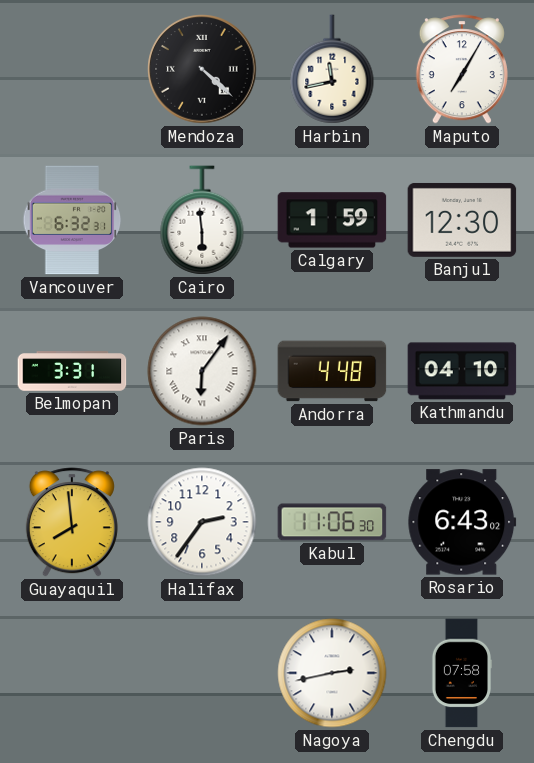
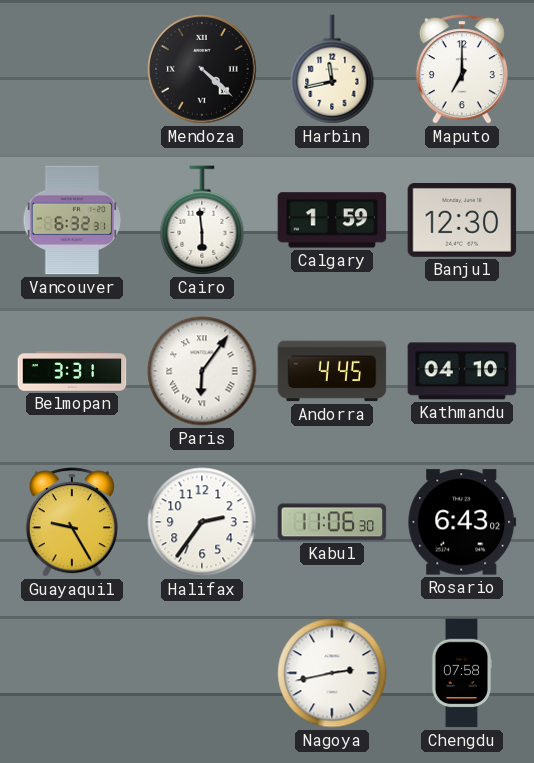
Maputo: 7:05 -> 7:00 (462, 69)
Andorra: 4:48 -> 4:45 (332, 371)
Guayaquil: 7:59 -> 9:25 (72, 522)
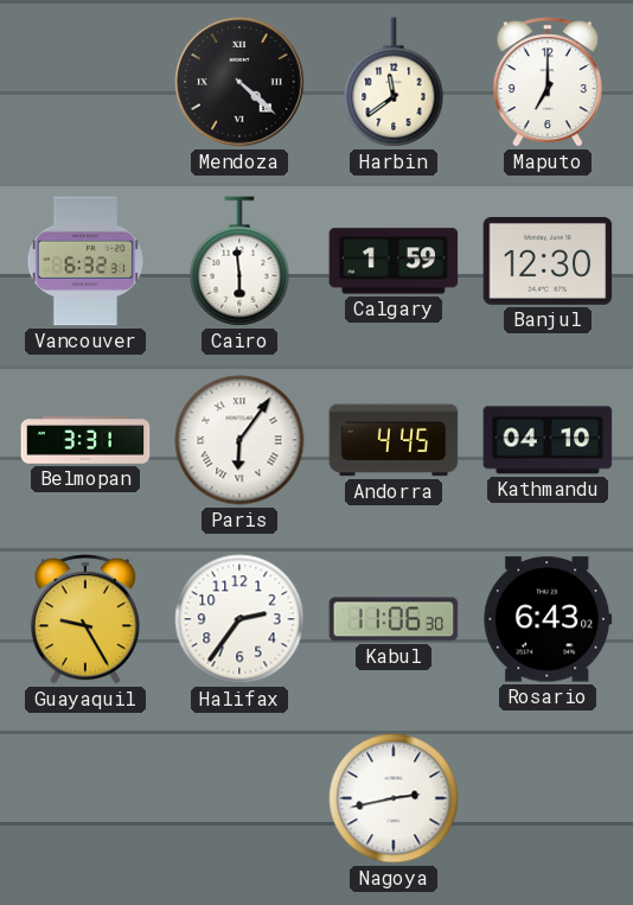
Harbin: 11:43 -> 11:39 (394, 82)
Chengdu: 07:58 -> none (461, 673)
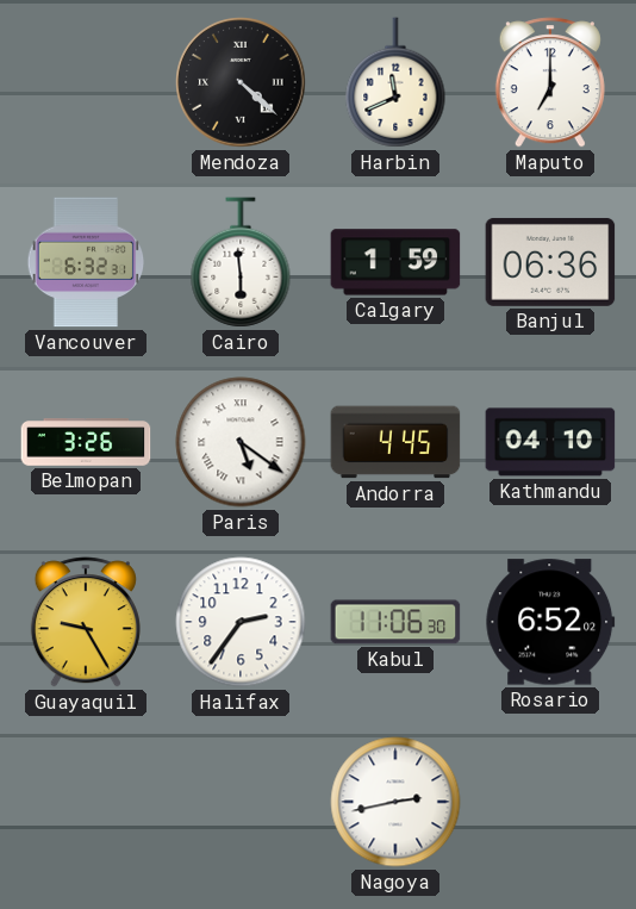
Harbin: 11:39 -> 11:41 (395, 82)
Banjul: 12:30 -> 06:36 (550, 262)
Belmopan: 3:31 -> 3:26 (86, 442)
Paris: 6:06 -> 5:21 (241, 442)
Rosario: 6:43 -> 6:52 (550, 622)
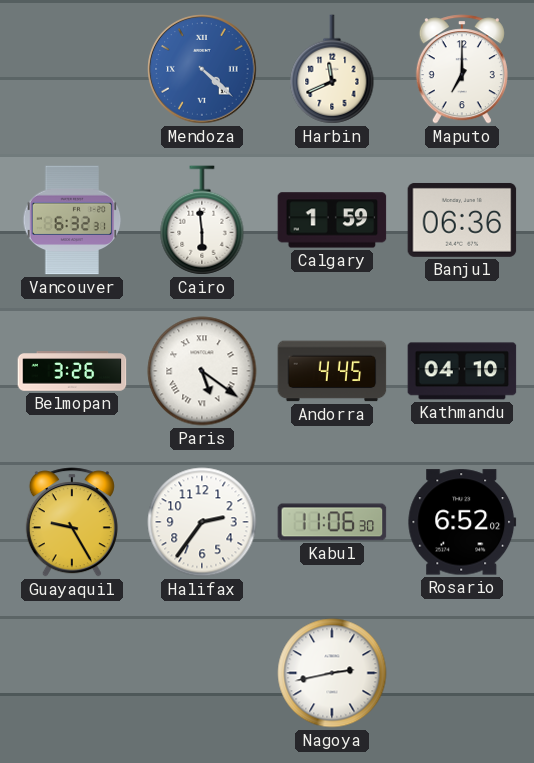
Mendoza dial: black -> blue (202, 69)
